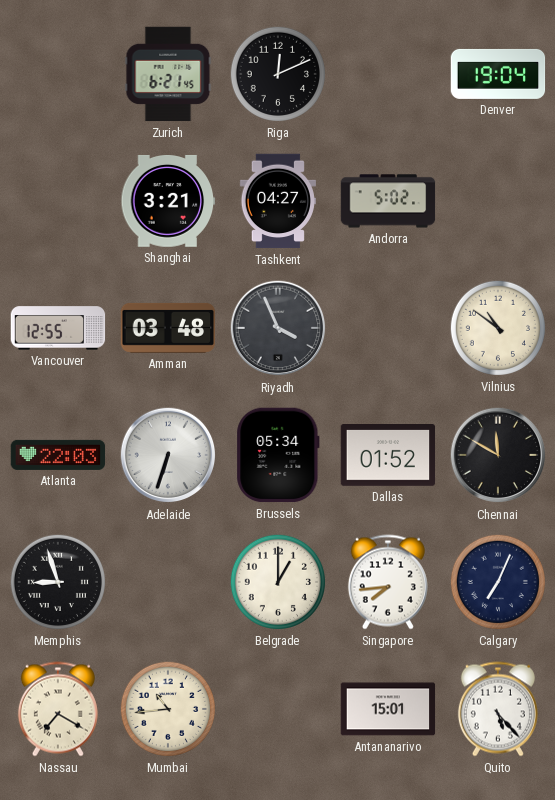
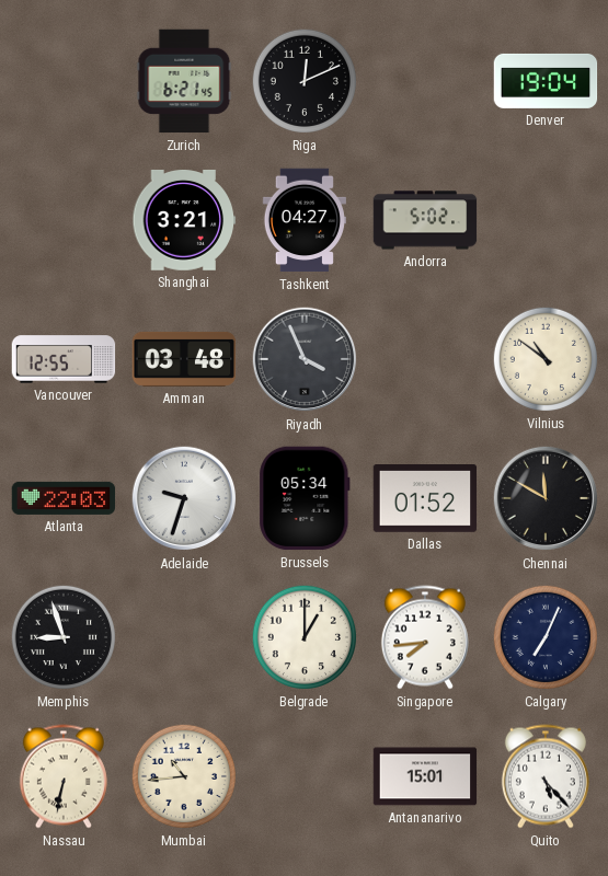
Adelaide: 6:33 -> 9:33 (184, 498)
Nassau: 7:20 -> 6:32 (64, 776)
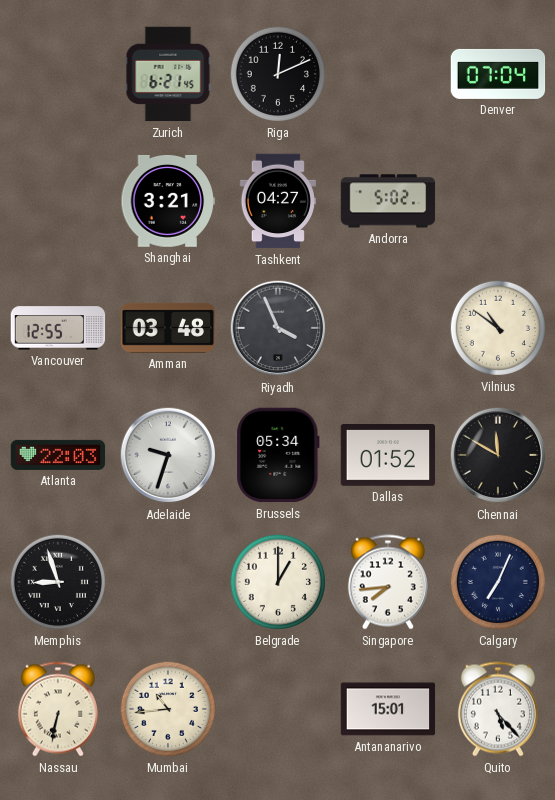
Denver: 19:04 -> 07:04 (498, 74)
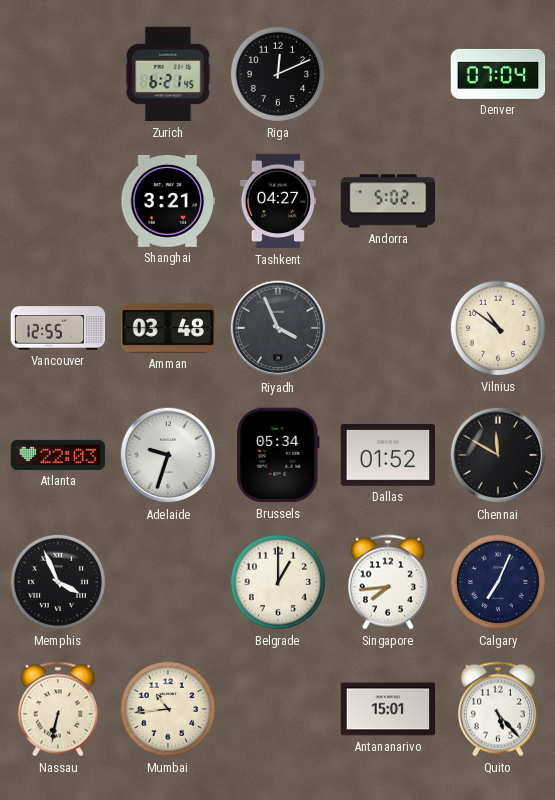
Memphis: 8:57 -> 3:56 (58, 582)
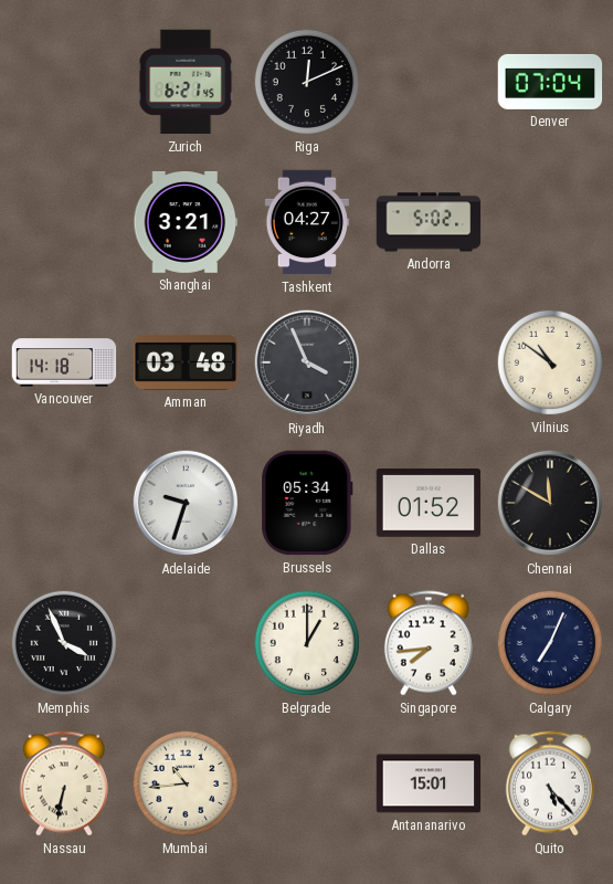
Vancouver: 12:55 -> 14:18 (64, 362)
Atlanta: 22:03 -> none (58, 455)
